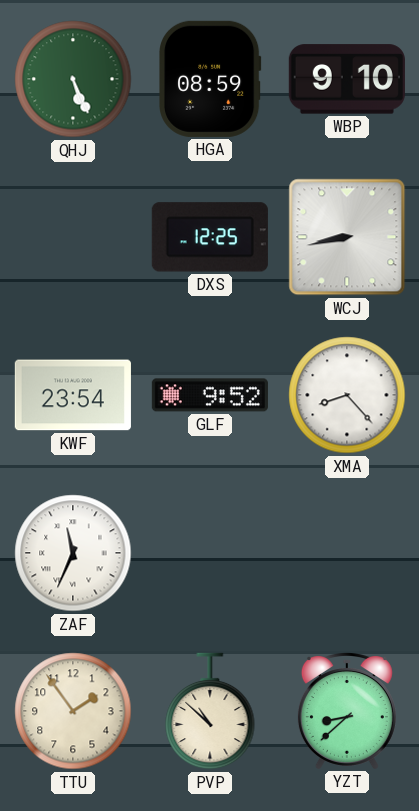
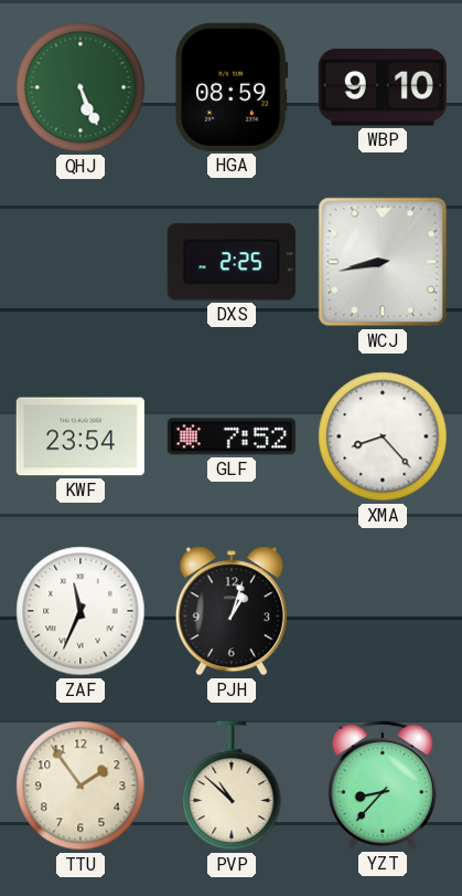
DXS: 12:25 -> 2:25 (232, 262)
GLF: 9:52 -> 7:52 (232, 436)
PJH: none -> 1:03 (232, 611)
YZT: 8:38 -> 8:37 (383, 786)
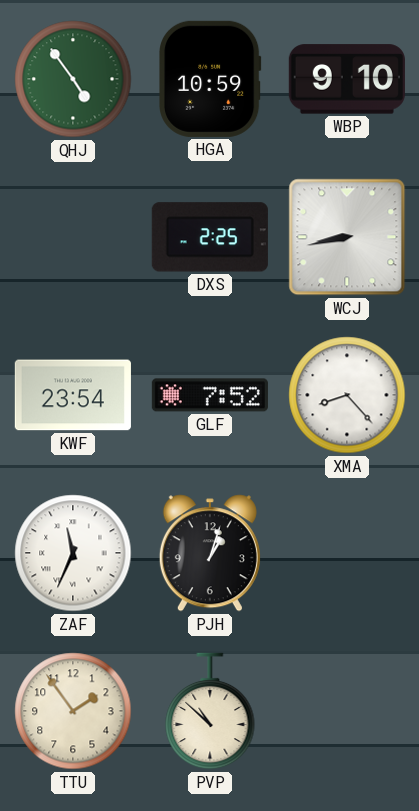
QHJ: 5:26 -> 4:54 (73, 79)
HGA: 08:59 -> 10:59 (211, 79)
YZT: 8:37 -> none (383, 786)
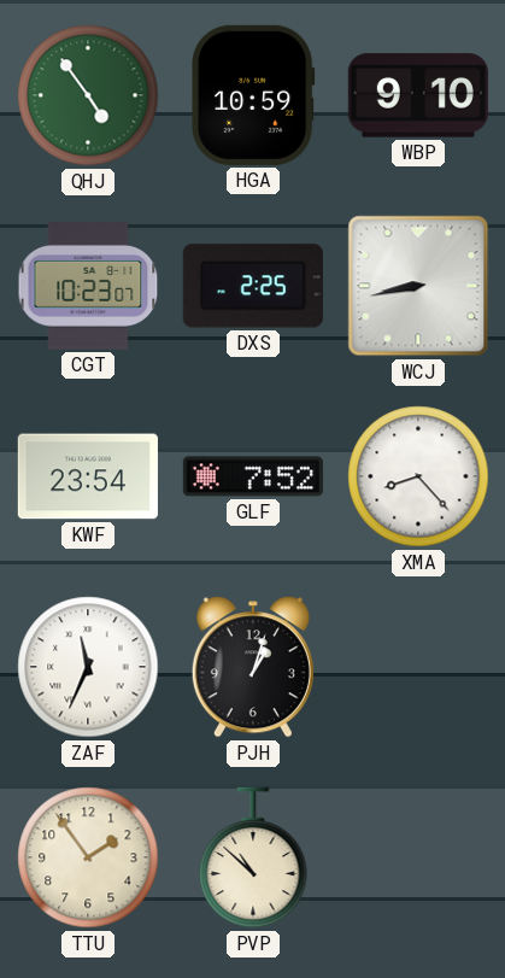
CGT: none -> 10:23 (88, 287)
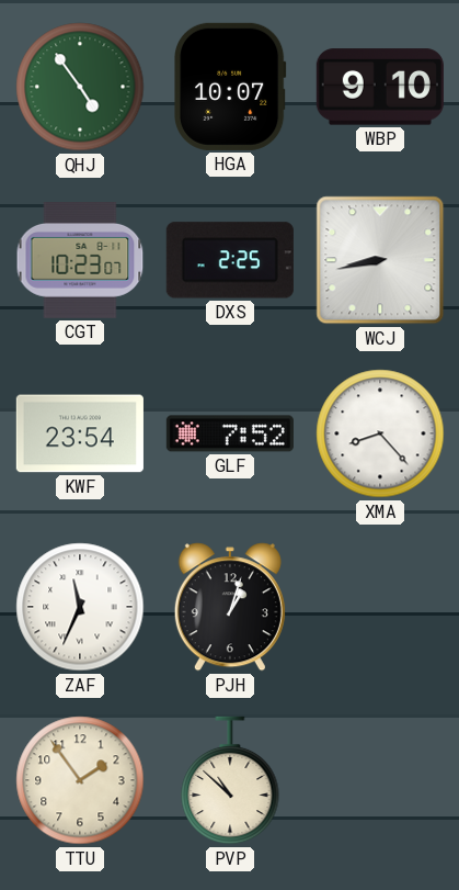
HGA: 10:59 -> 10:07 (231, 87)
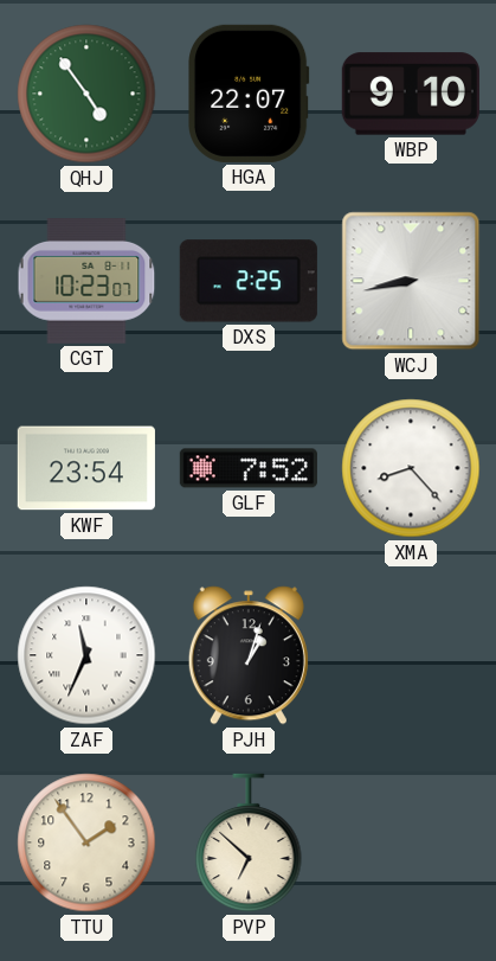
HGA: 10:07 -> 22:07 (250, 94)
PVP: 10:52 -> 6:52 (249, 843)
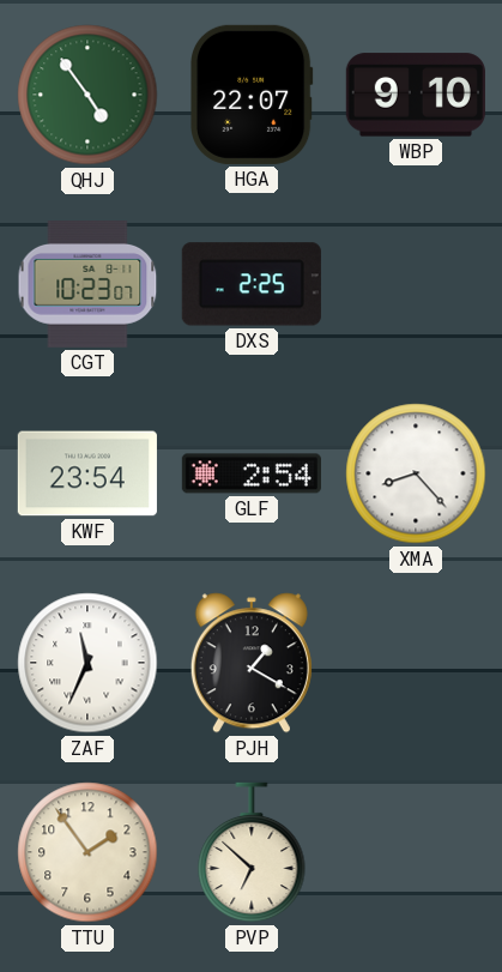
WCJ: 8:43 -> none (411, 281)
GLF: 7:52 -> 2:54 (252, 473)
PJH: 1:03 -> 1:20 (252, 663)
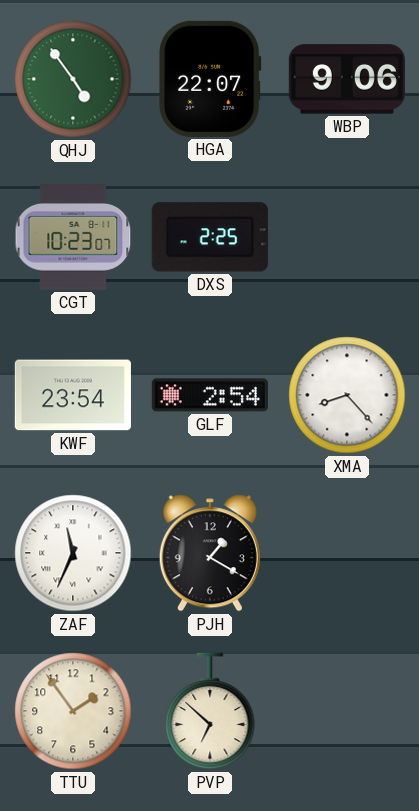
WBP: 9:10 -> 9:06 (347, 79)
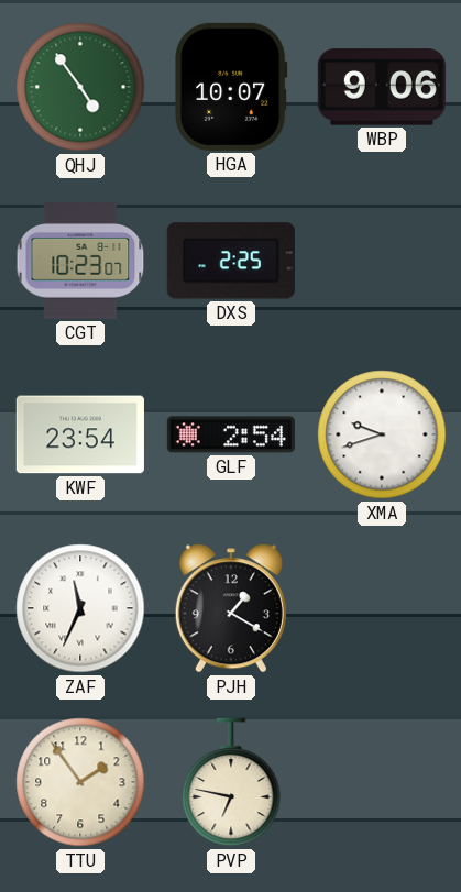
HGA: 22:07 -> 10:07 (232, 87)
XMA: 8:23 -> 9:42 (382, 434)
PVP: 6:52 -> 6:47 (231, 782)
